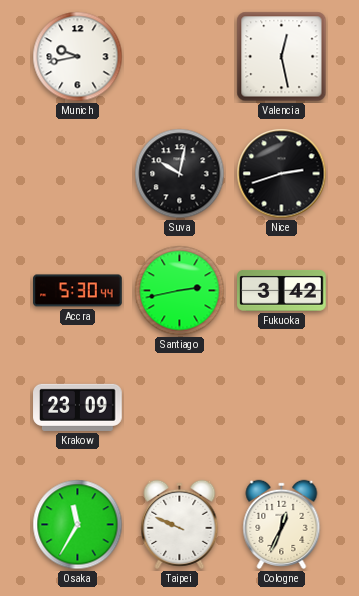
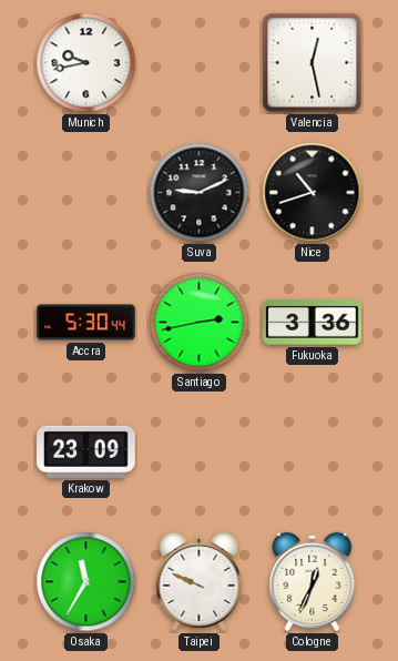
Suva: 10:02 -> 9:11 (200, 193)
Nice: 2:42 -> 10:42 (313, 193)
Fukuoka: 3:42 -> 3:36 (313, 322)
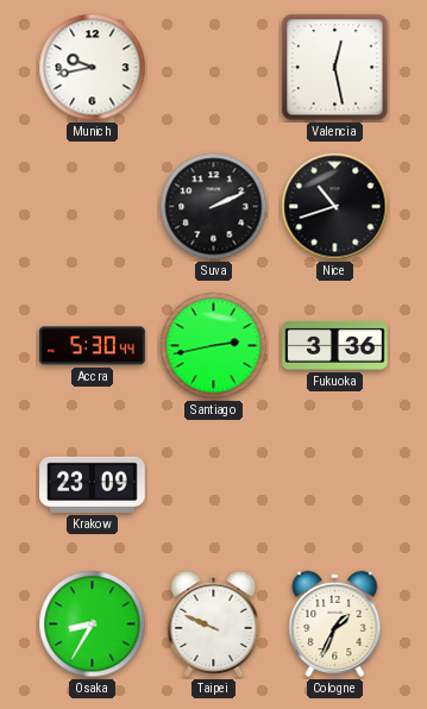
Suva: 9:11 -> 2:11 (214, 207)
Osaka: 11:35 -> 8:35 (93, 625)
Cologne: 12:34 -> 1:34 (335, 623)
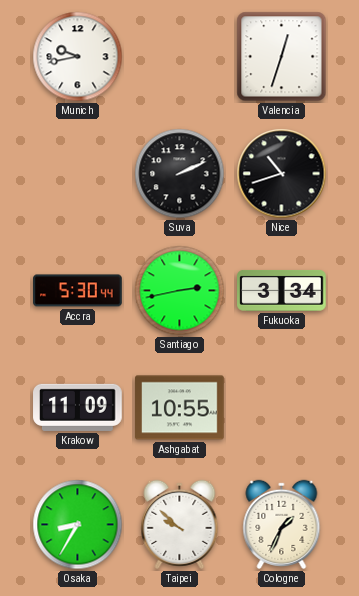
Valencia: 12:28 -> 12:33 (282, 57)
Fukuoka: 3:36 -> 3:34 (282, 290)
Krakow: 23:09 -> 11:09 (78, 407)
Ashgabat: none -> 10:55 (180, 408)
Taipei: 9:49 -> 9:52 (180, 524)
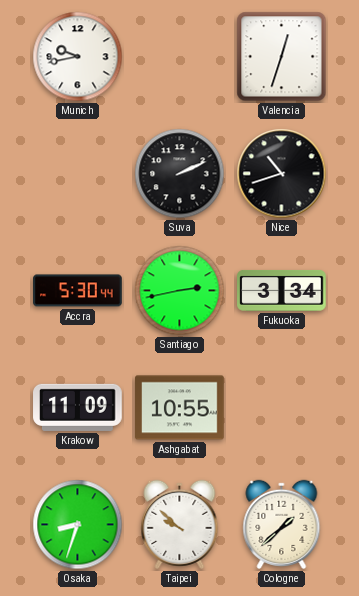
Osaka: 8:35 -> 8:33 (78, 525)
Cologne: 1:34 -> 1:38 (282, 524)
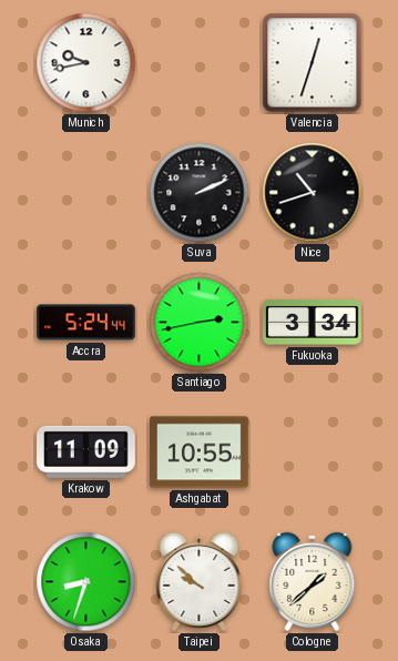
Accra: 5:30 -> 5:24 (86, 323)
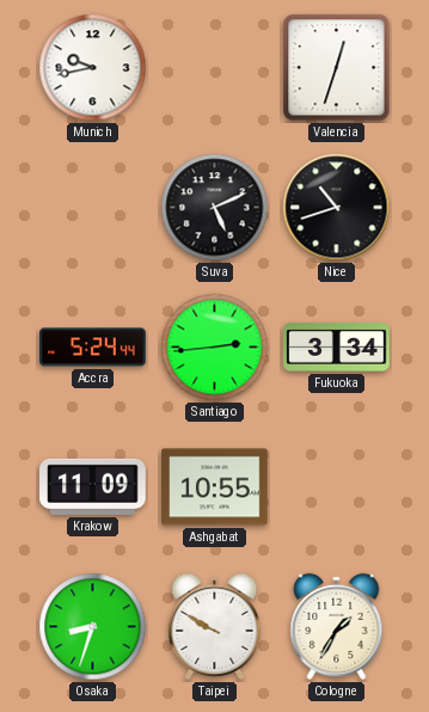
Suva: 2:11 -> 5:11 (215, 208)
Santiago: 2:43 -> 2:44 (215, 348)
Taipei: 9:52 -> 9:50 (215, 626)
Cologne: 1:38 -> 1:35 (337, 626)
